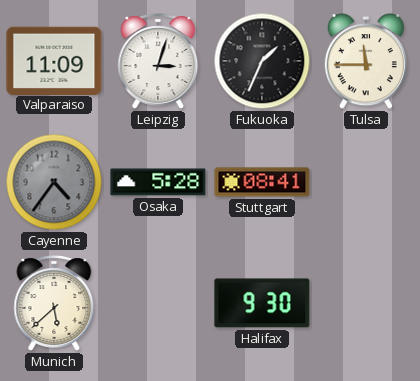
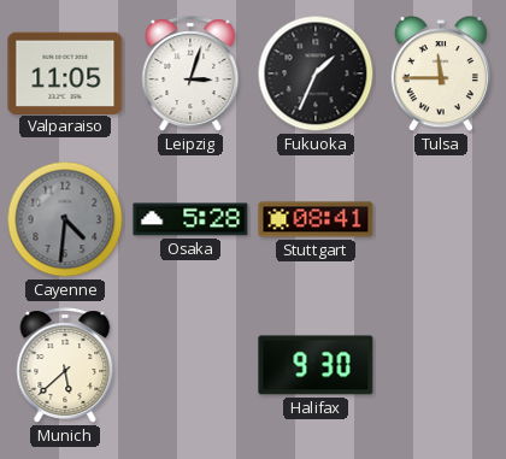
Valparaiso: 11:09 -> 11:05 (65, 72)
Cayenne: 4:36 -> 4:31 (65, 219)
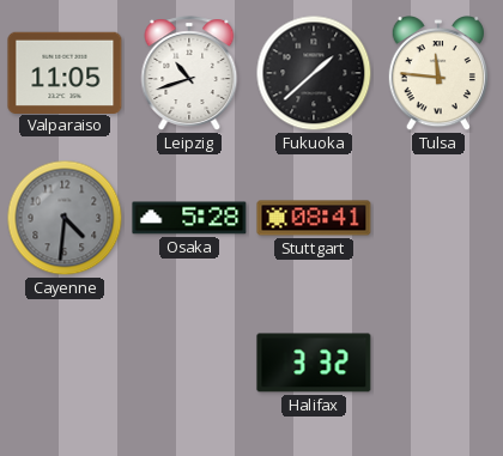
Leipzig: 3:03 -> 10:42 (189, 73)
Fukuoka: 1:34 -> 1:38 (314, 73)
Tulsa: 11:45 -> 11:46 (438, 74)
Munich: 5:38 -> none (65, 365)
Halifax: 9:30 -> 3:32 (314, 363)
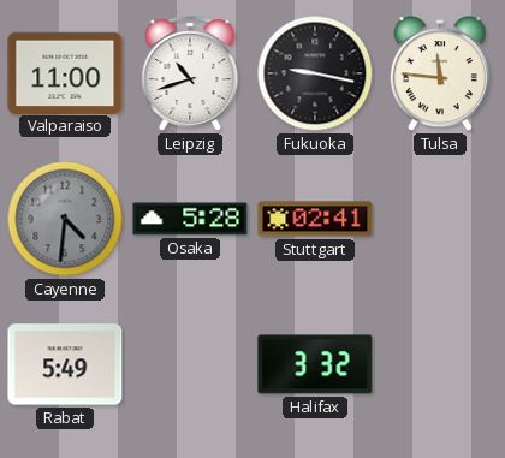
Valparaiso: 11:05 -> 11:00 (65, 72)
Fukuoka: 1:38 -> 9:17 (315, 73)
Stuttgart: 08:41 -> 02:41 (315, 219)
Rabat: none -> 5:49 (65, 364)
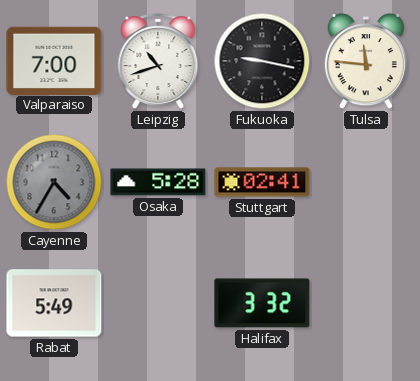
Valparaiso: 11:00 -> 7:00 (54, 60)
Cayenne: 4:31 -> 4:35 (54, 182)
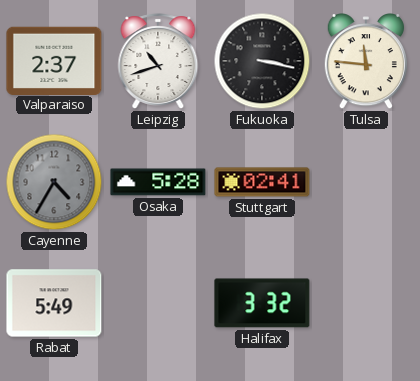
Valparaiso: 7:00 -> 2:37 (54, 60)
Fukuoka: 9:17 -> 3:17 (262, 61)
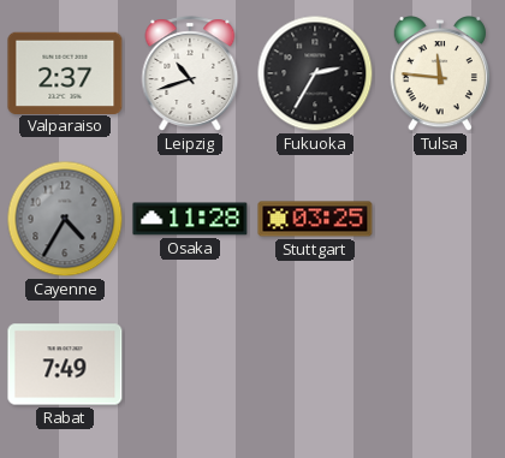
Fukuoka: 3:17 -> 2:35 (315, 73)
Osaka: 5:28 -> 11:28 (190, 219)
Stuttgart: 02:41 -> 03:25 (315, 219)
Rabat: 5:49 -> 7:49 (65, 364)
Halifax: 3:32 -> none (262, 303)
